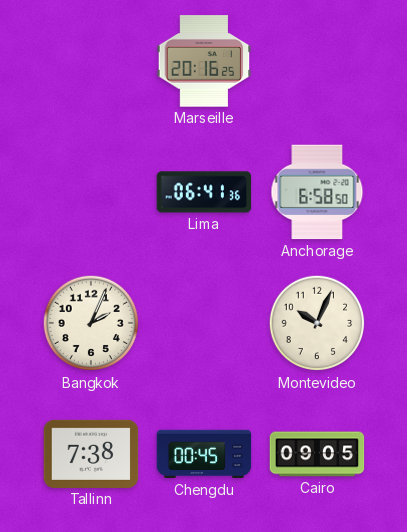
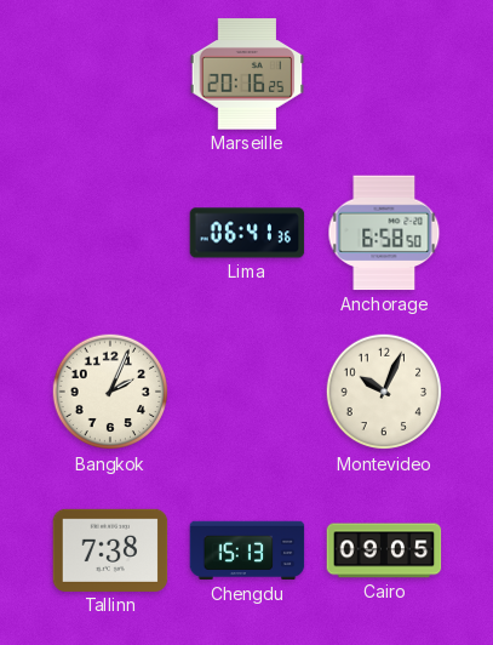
Chengdu: 00:45 -> 15:13 (247, 550)
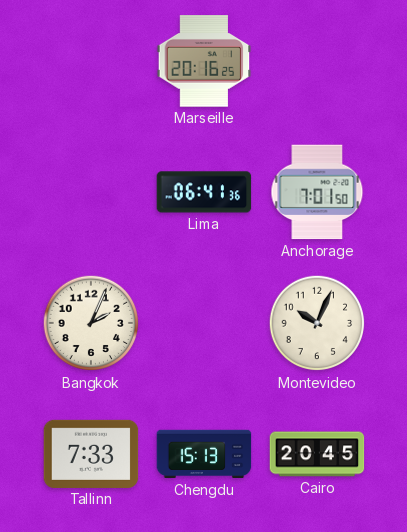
Anchorage: 6:58 -> 7:01 (317, 192)
Tallinn: 7:38 -> 7:33 (91, 454)
Cairo: 09:05 -> 20:45 (317, 454)
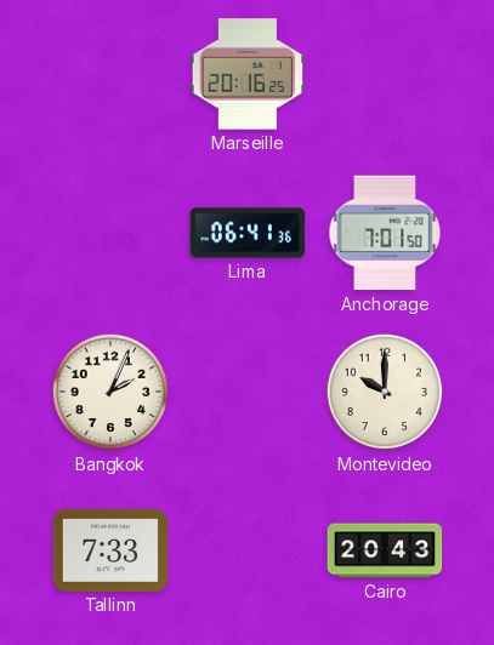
Montevideo: 10:04 -> 10:00 (385, 392)
Chengdu: 15:13 -> none (204, 454)
Cairo: 20:45 -> 20:43 (385, 550)
